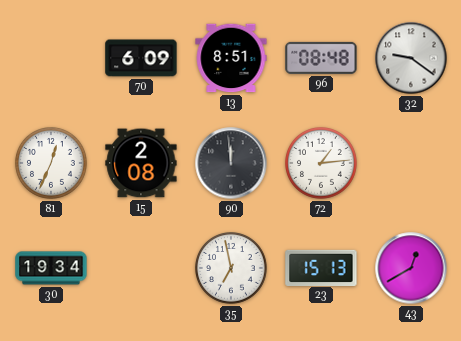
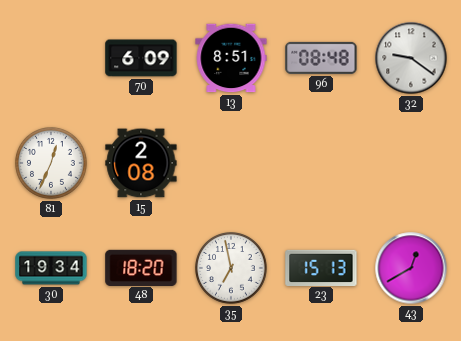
90: 11:59 -> none (231, 163)
72: 1:14 -> none (322, 164)
48: none -> 18:20 (141, 267)
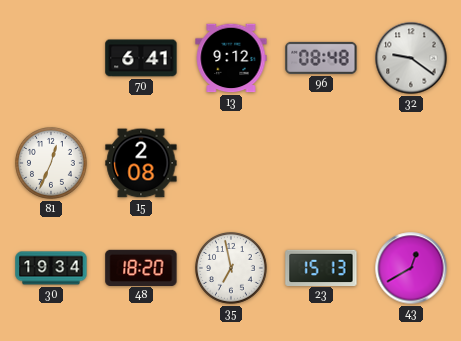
70: 6:09 -> 6:41 (141, 58)
13: 8:51 -> 9:12 (231, 58)
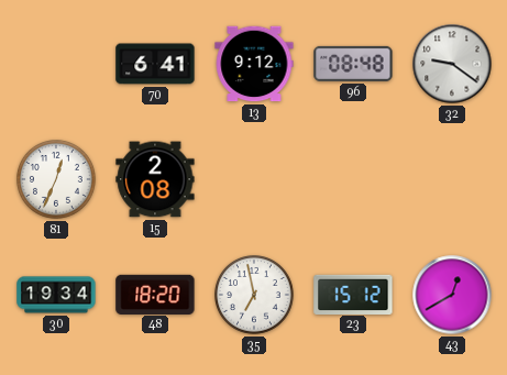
23: 15:13 -> 15:12 (353, 294)
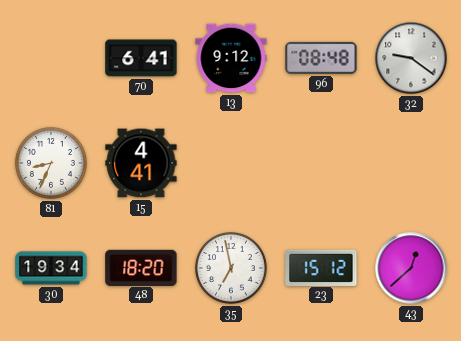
81: 12:34 -> 8:34 (52, 164)
15: 2:08 -> 4:41 (141, 163)
43: 12:40 -> 12:38 (411, 268)
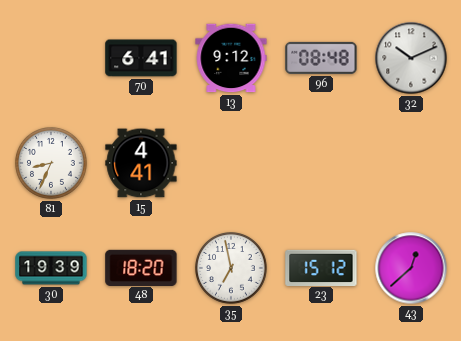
32: 9:21 -> 10:11 (411, 58)
30: 19:34 -> 19:39 (51, 268)
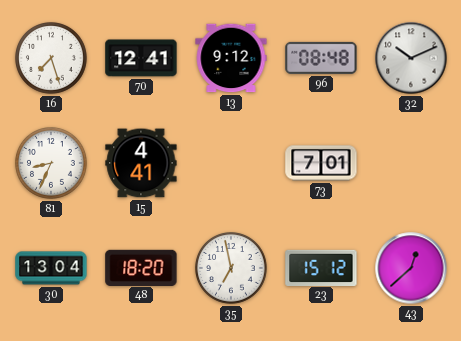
16: none -> 7:27 (52, 59)
70: 6:41 -> 12:41 (141, 58)
73: none -> 7:01 (321, 163)
30: 19:39 -> 13:04 (51, 268)
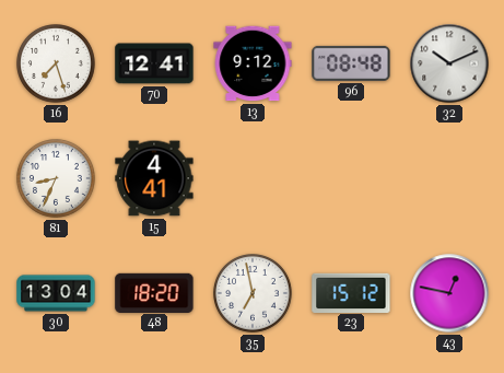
73: 7:01 -> none (321, 163)
43: 12:38 -> 12:47 (449, 293)
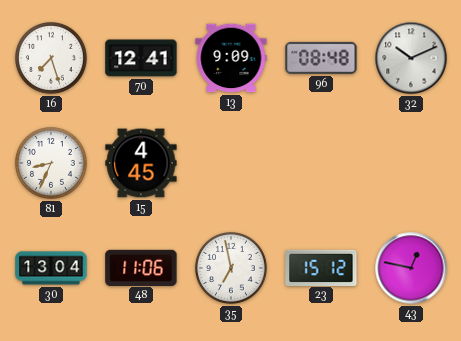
13: 9:12 -> 9:09 (231, 58)
15: 4:41 -> 4:45 (141, 163)
48: 18:20 -> 11:06 (141, 267)
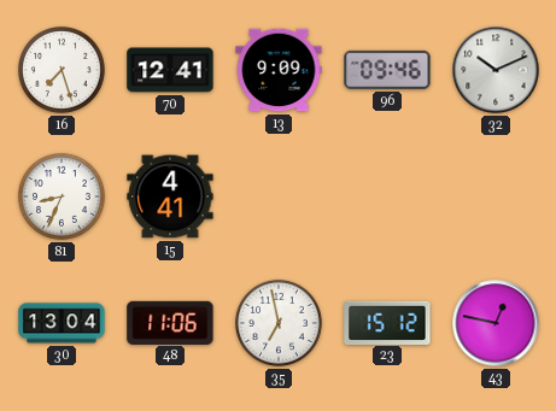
96: 08:48 -> 09:46 (387, 70)
15: 4:45 -> 4:41 (170, 196)
